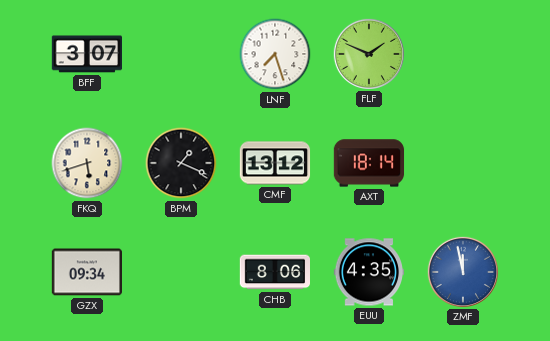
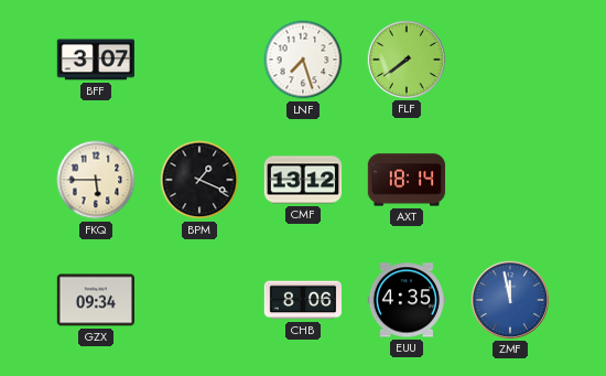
FLF: 1:49 -> 7:39 (405, 58)
FKQ: 5:42 -> 5:45 (96, 180)
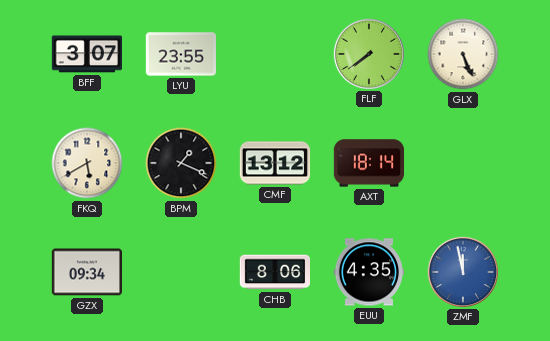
LYU: none -> 23:55 (181, 54)
LNF: 7:27 -> none (303, 60)
GLX: none -> 5:26 (463, 54)
FKQ: 5:45 -> 5:40 (87, 163)
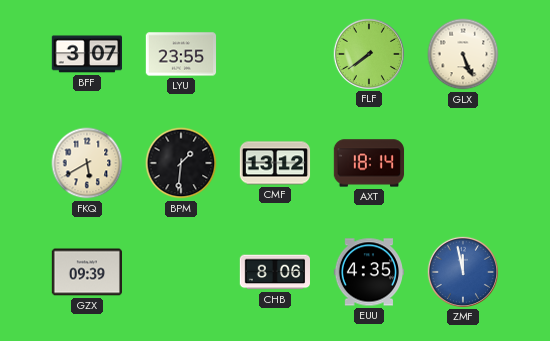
BPM: 1:19 -> 1:31 (181, 163)
GZX: 09:34 -> 09:39 (86, 272)
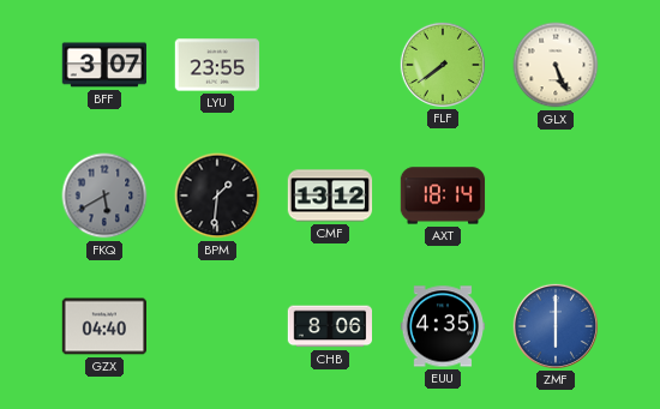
FKQ dial: cream -> grey (104, 196)
GZX: 09:39 -> 04:40 (103, 326)
ZMF: 11:58 -> 6:00 (554, 325)
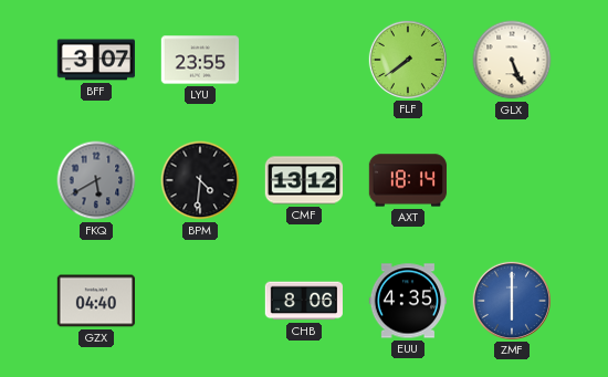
BPM: 1:31 -> 4:31 (200, 180)
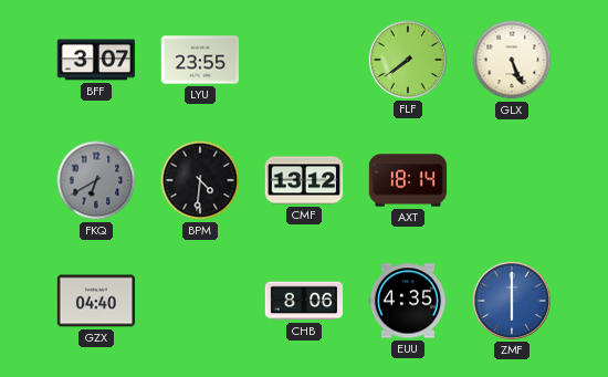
FKQ: 5:40 -> 6:40 (96, 180)
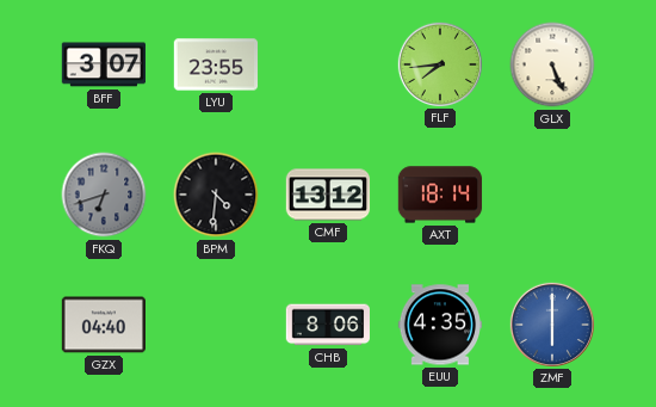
FLF: 7:39 -> 7:44 (439, 63)
FKQ: 6:40 -> 6:42 (104, 195)
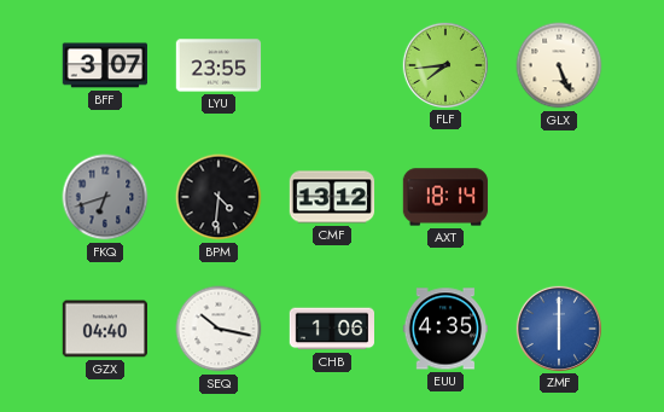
SEQ: none -> 10:17 (219, 329)
CHB: 8:06 -> 1:06 (332, 329)
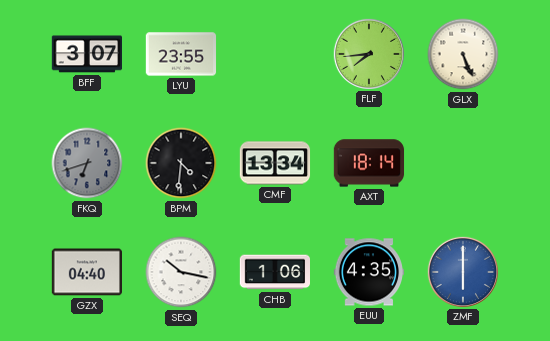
CMF: 13:12 -> 13:34 (275, 163)
